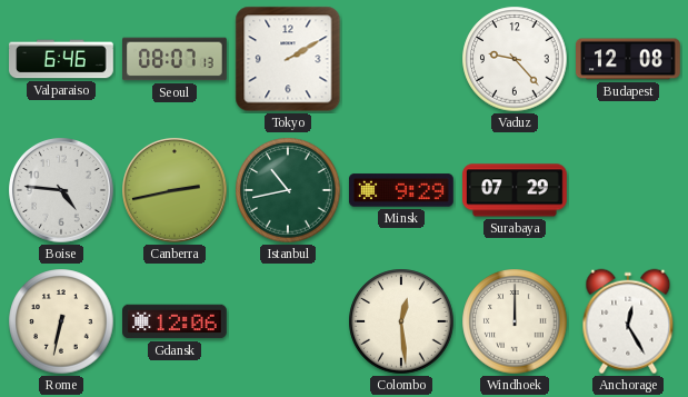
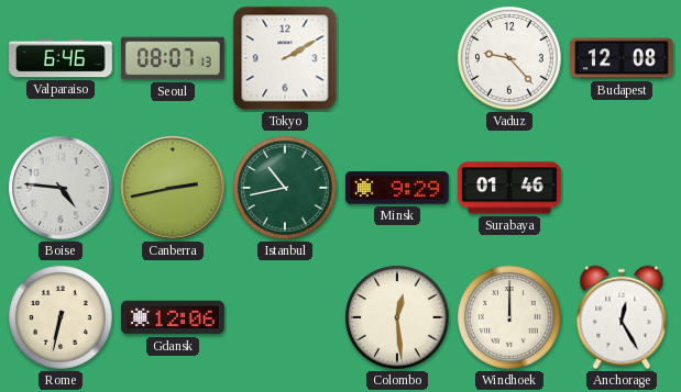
Surabaya: 07:29 -> 01:46 (510, 188)
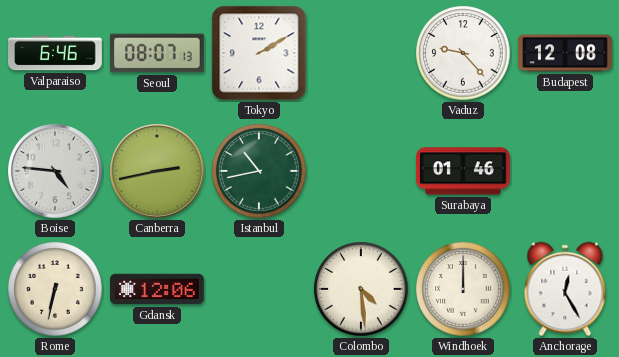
Minsk: 9:29 -> none (397, 188)
Colombo: 12:29 -> 4:29 (361, 289)
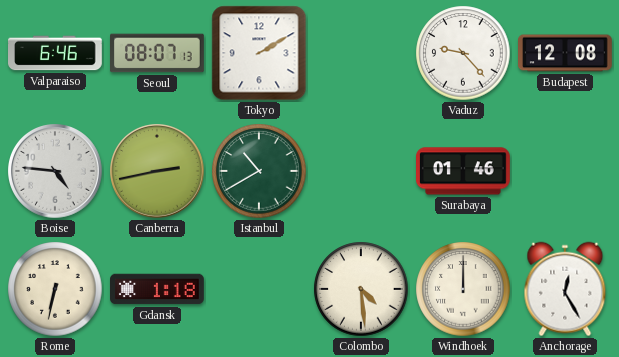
Istanbul: 10:43 -> 10:40 (259, 171)
Gdansk: 12:06 -> 1:18 (158, 289)
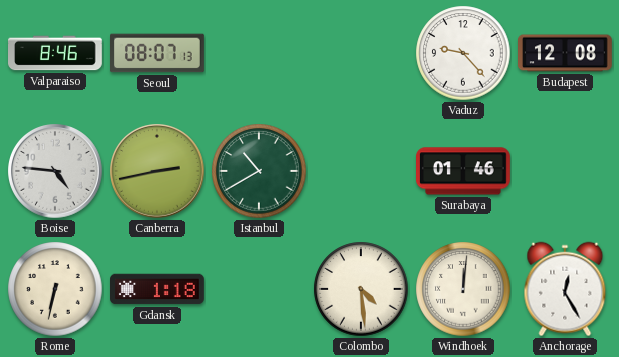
Valparaiso: 6:46 -> 8:46 (56, 53)
Tokyo: 2:10 -> none (259, 53)
Windhoek: 12:00 -> 12:01 (463, 289)
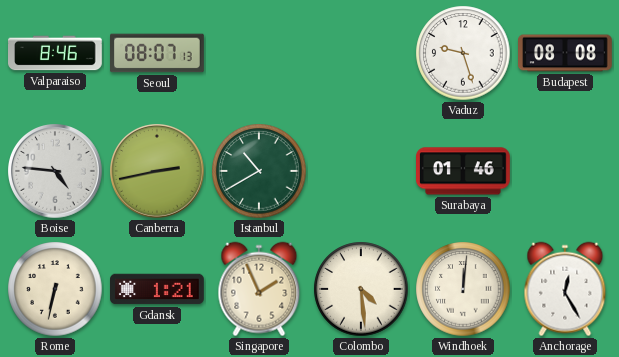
Vaduz: 9:23 -> 9:27 (463, 53)
Budapest: 12:08 -> 08:08 (566, 53)
Gdansk: 1:18 -> 1:21 (158, 289)
Singapore: none -> 1:56 (259, 289)
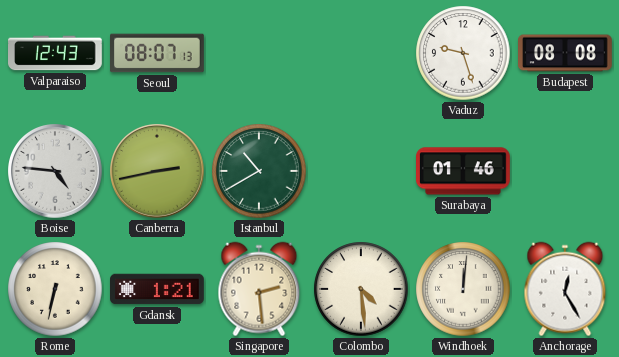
Valparaiso: 8:46 -> 12:43 (56, 53)
Singapore: 1:56 -> 2:29 (259, 289)
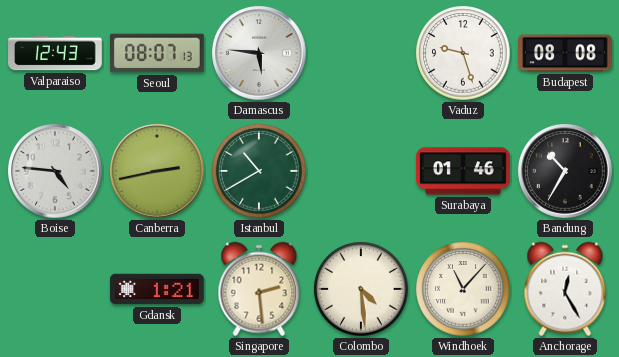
Damascus: none -> 5:46 (260, 54)
Bandung: none -> 10:35 (566, 172)
Rome: 6:32 -> none (55, 289)
Windhoek: 12:01 -> 11:07 (463, 289)
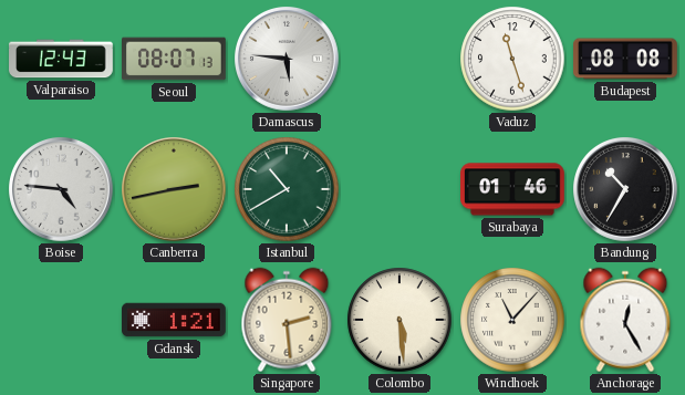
Vaduz: 9:27 -> 11:27 (512, 59)
Colombo: 4:29 -> 5:29 (399, 320)
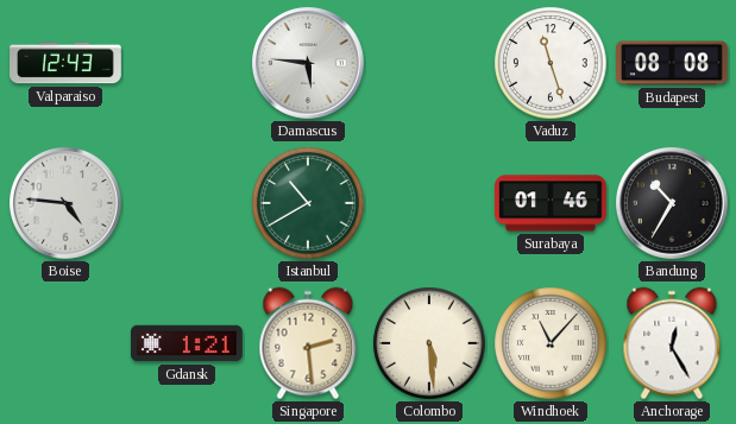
Seoul: 08:07 -> none (175, 59)
Canberra: 2:43 -> none (175, 190)
